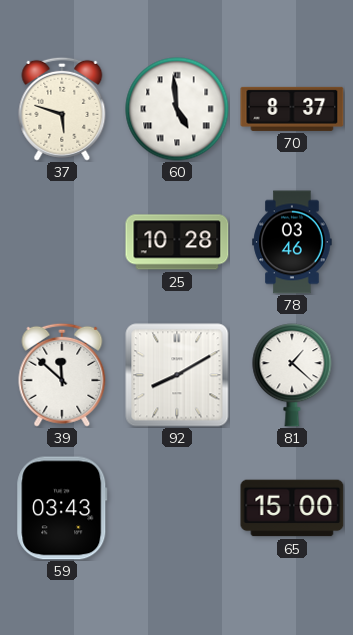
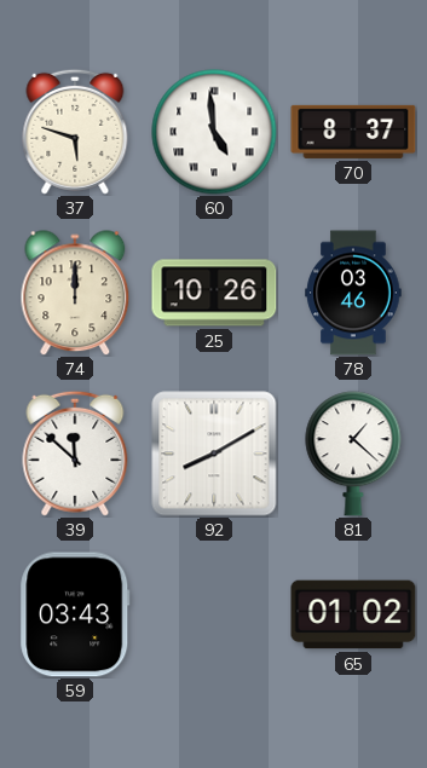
74: none -> 12:00 (75, 293)
25: 10:28 -> 10:26 (214, 293)
65: 15:00 -> 01:02 (353, 614)
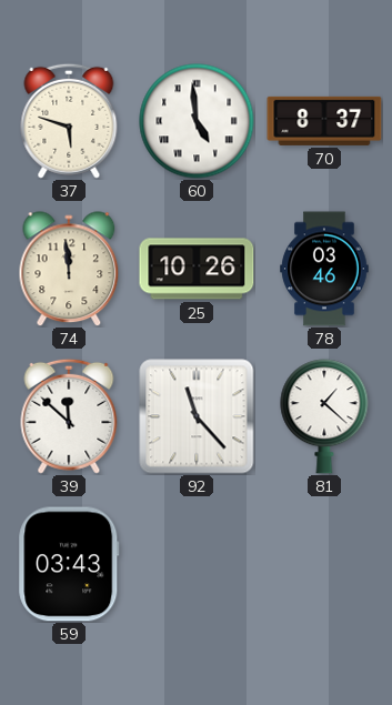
74: 12:00 -> 11:59 (69, 269)
92: 8:10 -> 11:23 (197, 416)
65: 01:02 -> none (353, 614)
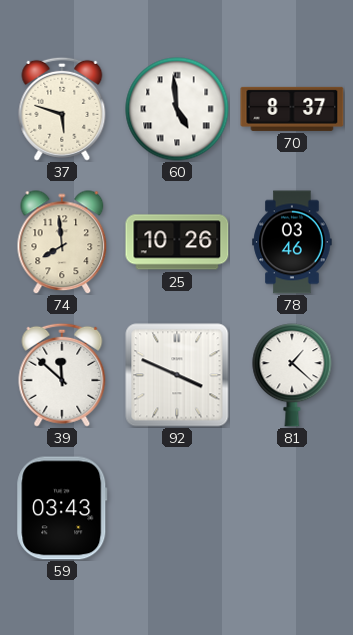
74: 11:59 -> 7:59 (62, 242)
92: 11:23 -> 3:49 (177, 375)
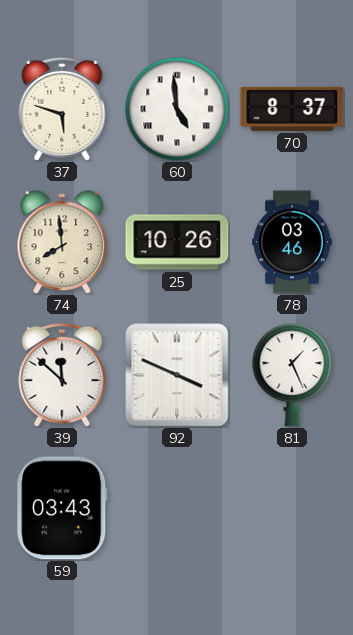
81: 1:22 -> 1:26 (292, 375)
